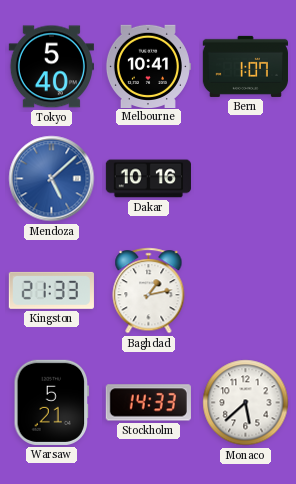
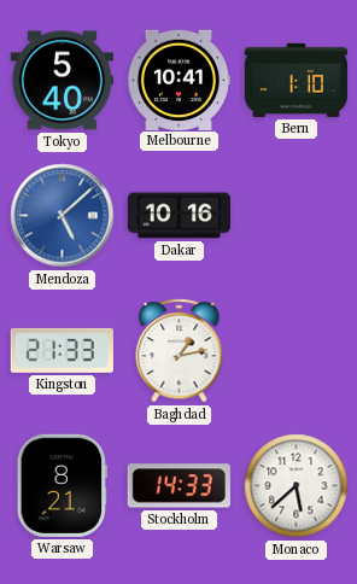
Bern: 1:07 -> 1:10 (295, 80)
Warsaw: 5:21 -> 8:21 (63, 485)
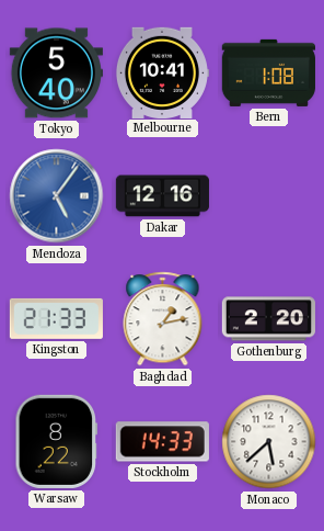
Bern: 1:10 -> 1:08 (268, 72)
Mendoza: 5:08 -> 5:06 (57, 196)
Dakar: 10:16 -> 12:16 (162, 196)
Gothenburg: none -> 2:20 (268, 319)
Warsaw: 8:21 -> 8:22 (57, 441)
